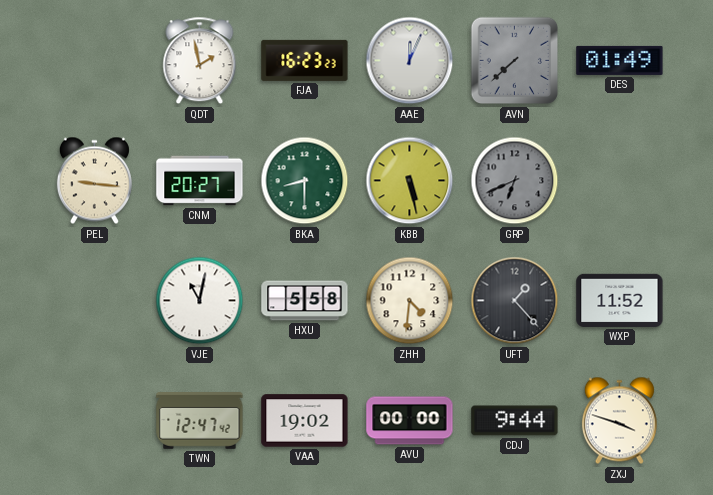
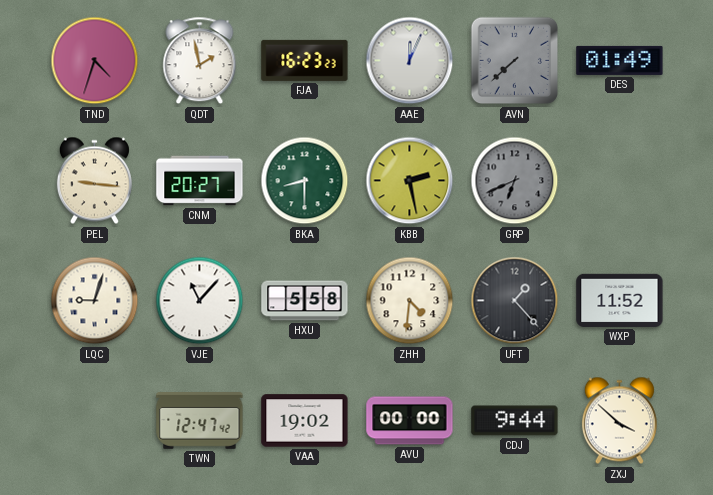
TND: none -> 4:33 (95, 61)
KBB: 5:28 -> 2:28 (410, 181)
LQC: none -> 9:03 (95, 301)
VJE: 11:02 -> 11:07 (200, 301)
ZXJ: 3:48 -> 3:52 (619, 421)
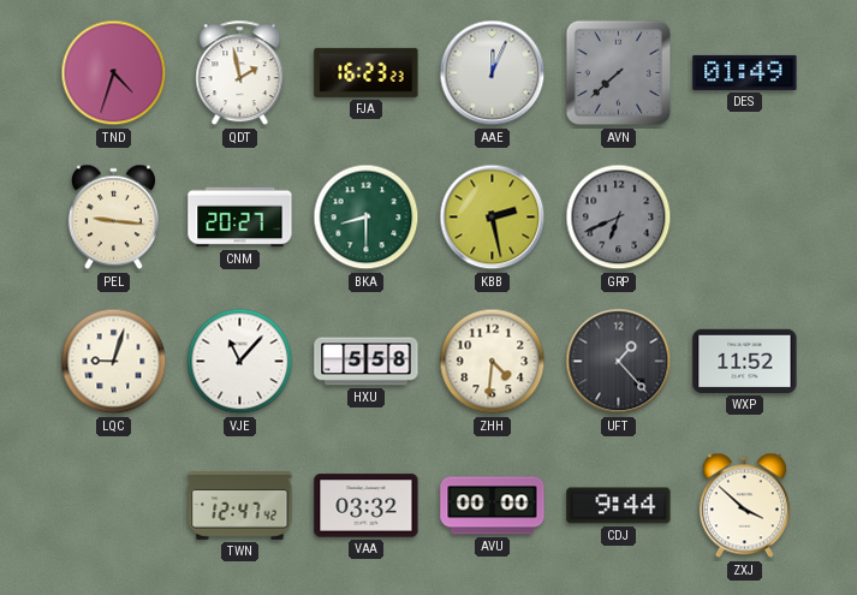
VAA: 19:02 -> 03:32 (367, 506)
